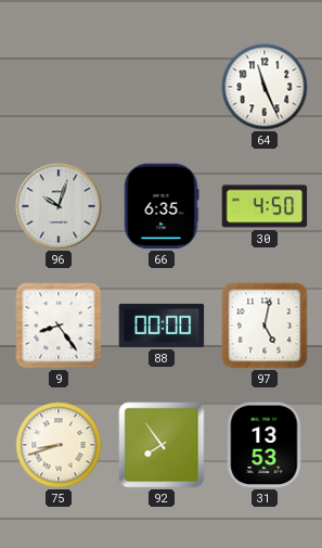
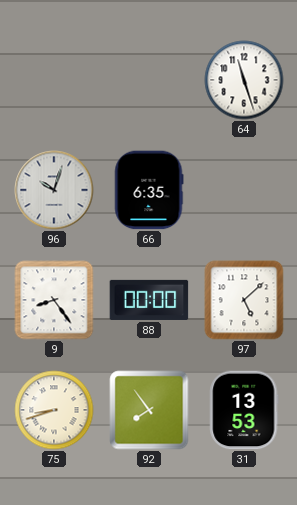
64: 11:26 -> 11:27 (244, 80)
30: 4:50 -> none (265, 206)
97: 5:02 -> 5:08 (244, 300)
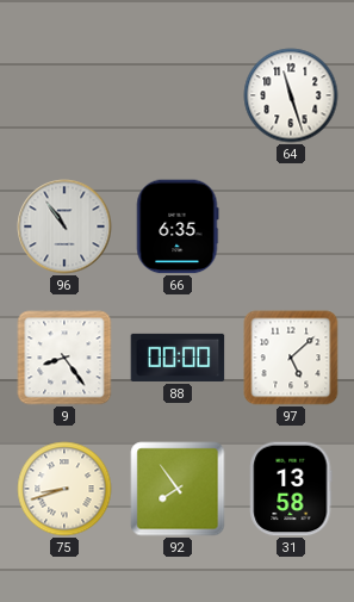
96: 10:03 -> 10:54 (64, 226)
31: 13:53 -> 13:58 (291, 489)
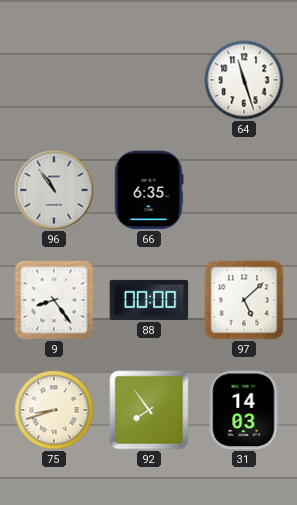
31: 13:58 -> 14:03 (244, 410)
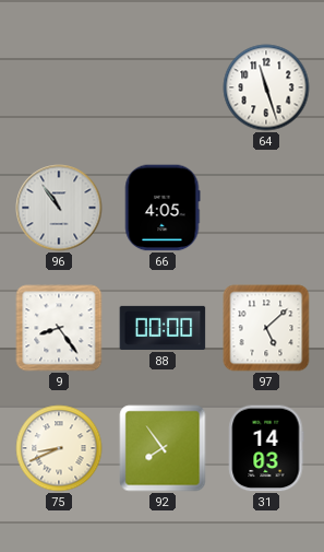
66: 6:35 -> 4:05 (163, 208)
75: 8:42 -> 8:41 (59, 448)
